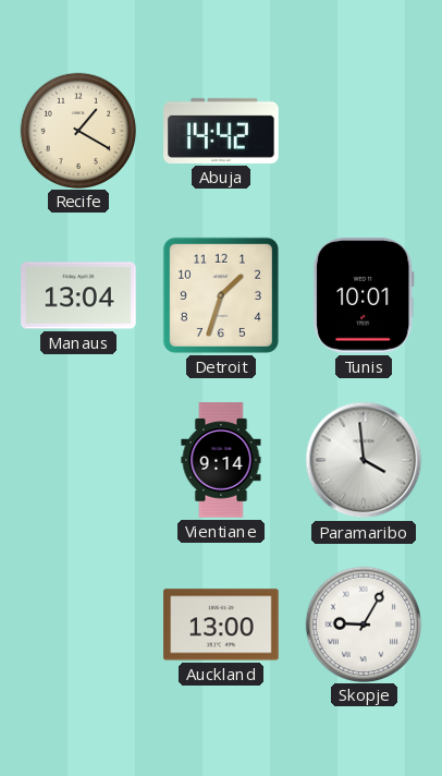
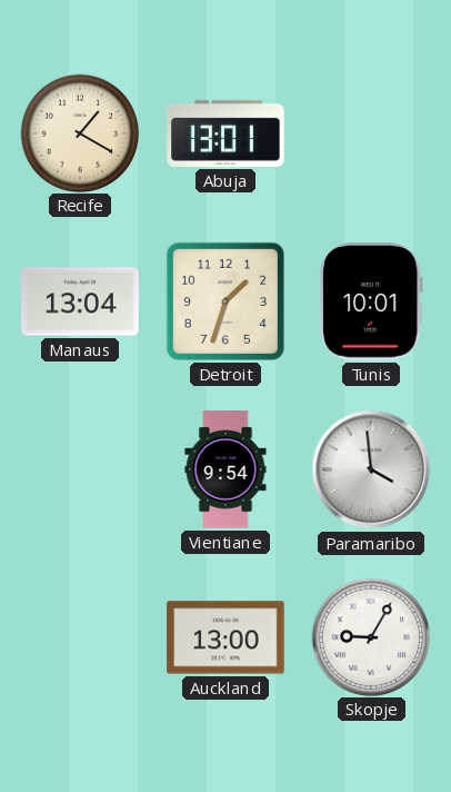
Abuja: 14:42 -> 13:01 (225, 133)
Vientiane: 9:14 -> 9:54 (225, 469)
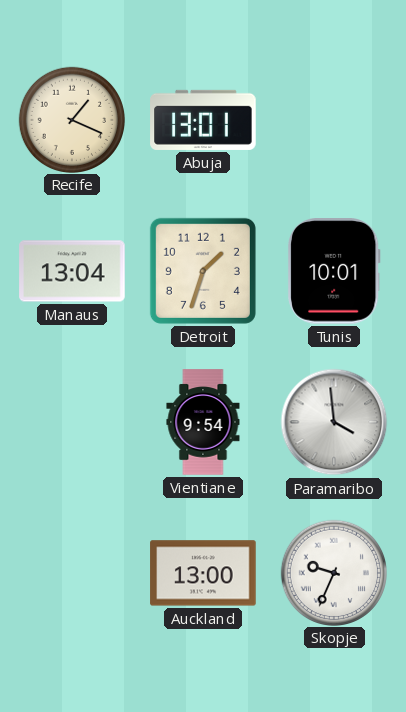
Recife: 1:20 -> 1:19 (71, 119)
Skopje: 9:05 -> 9:34 (333, 572)
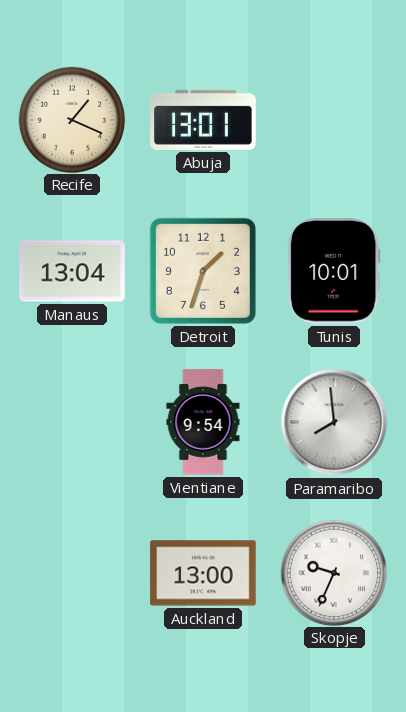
Paramaribo: 3:59 -> 7:59 (334, 422)
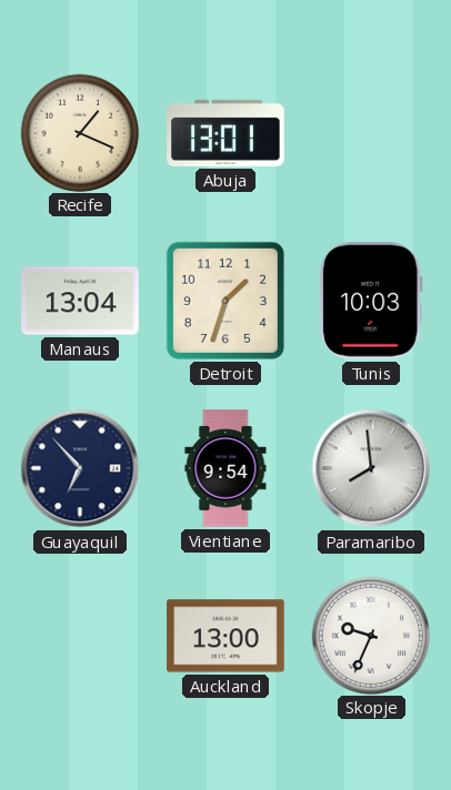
Tunis: 10:01 -> 10:03 (371, 301)
Guayaquil: none -> 6:53 (80, 468)
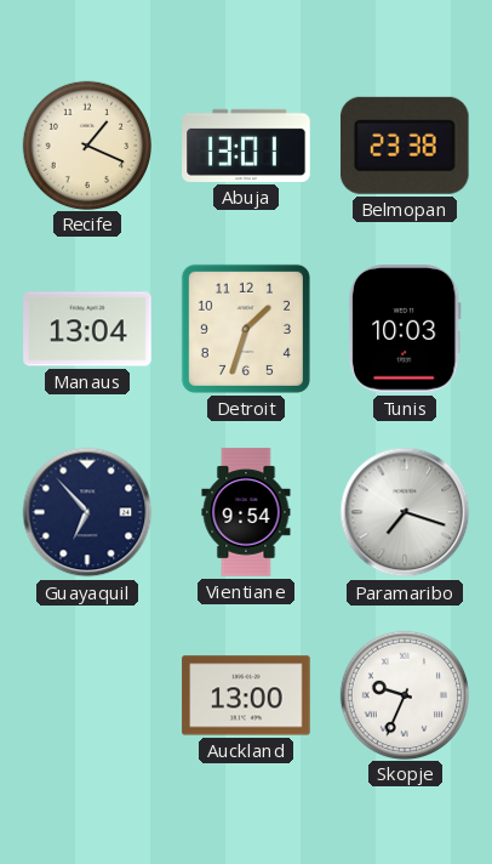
Belmopan: none -> 23:38 (405, 146)
Paramaribo: 7:59 -> 7:18 (405, 512)
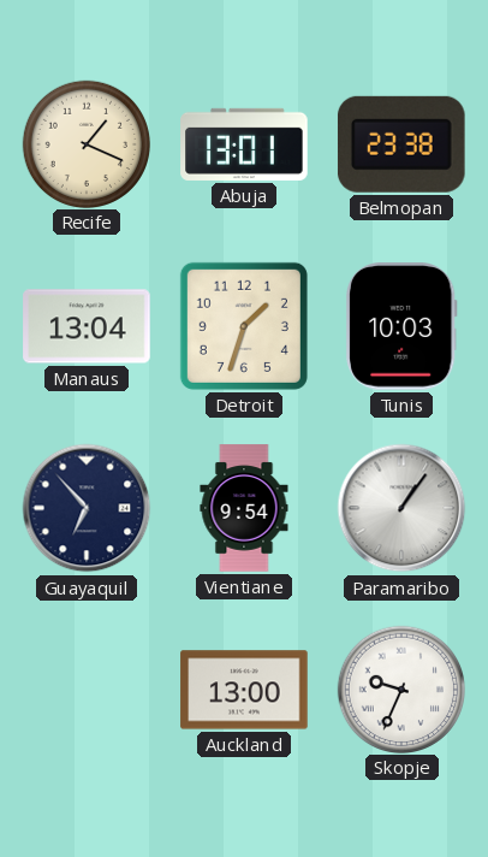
Paramaribo: 7:18 -> 1:06 (401, 508)
